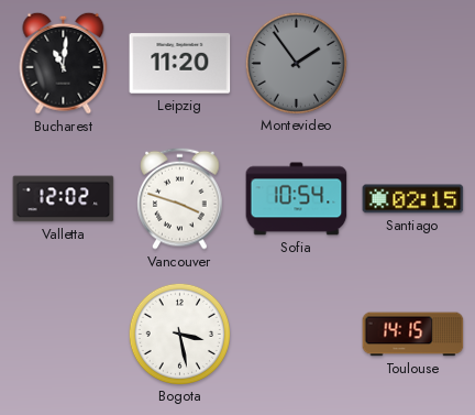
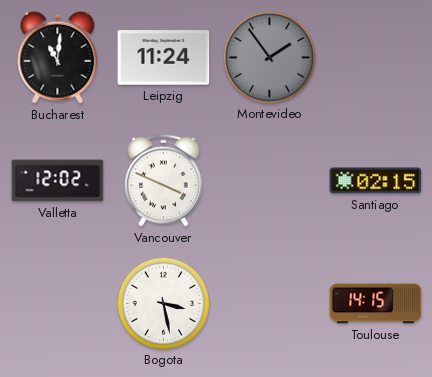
Leipzig: 11:20 -> 11:24 (164, 58)
Vancouver: 3:48 -> 3:49 (164, 180)
Sofia: 10:54 -> none (297, 199)
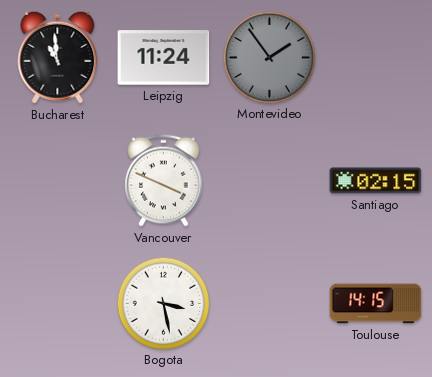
Bucharest: 11:01 -> 10:59 (58, 57)
Valletta: 12:02 -> none (58, 181)
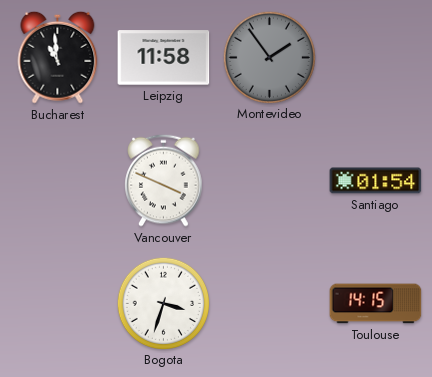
Leipzig: 11:24 -> 11:58 (164, 58)
Santiago: 02:15 -> 01:54 (376, 181)
Bogota: 3:28 -> 3:33 (163, 303)
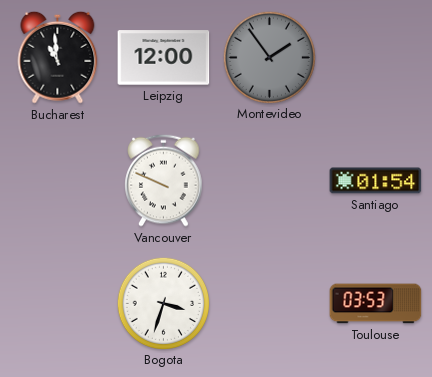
Leipzig: 11:58 -> 12:00 (164, 58)
Vancouver: 3:49 -> 9:49 (164, 180)
Toulouse: 14:15 -> 03:53 (376, 304)
